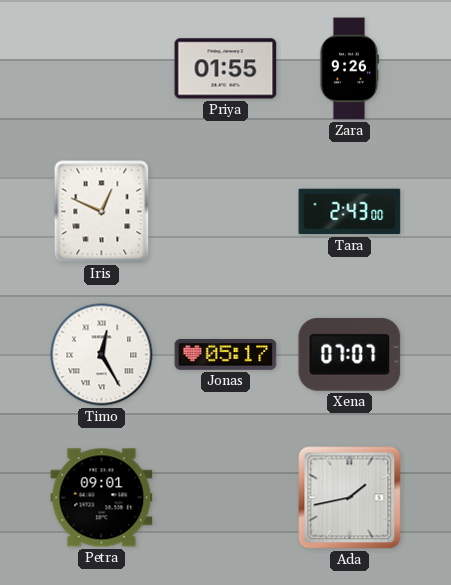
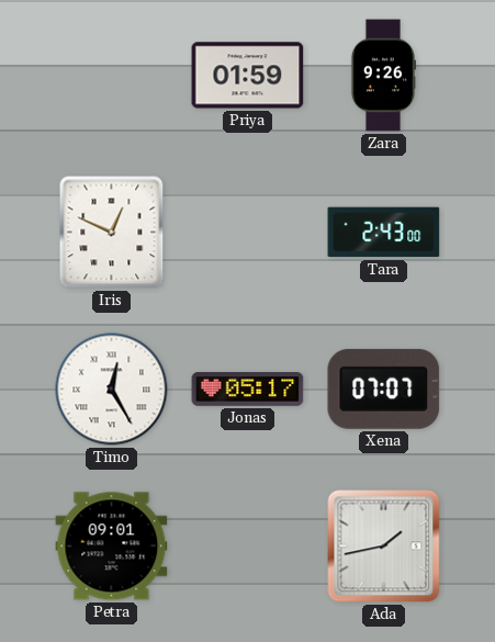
Priya: 01:55 -> 01:59 (248, 76)
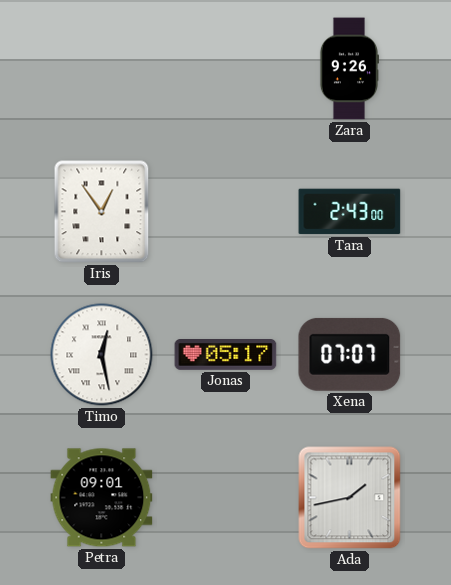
Priya: 01:59 -> none (248, 76)
Iris: 12:49 -> 12:54 (102, 212)
Timo: 12:25 -> 12:28 (102, 355)
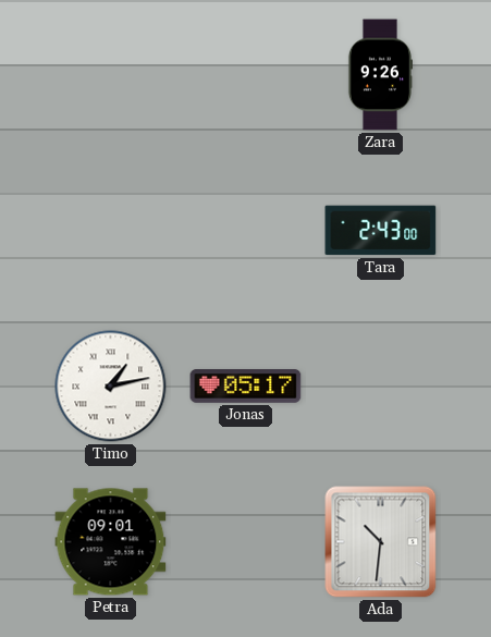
Iris: 12:54 -> none (102, 212)
Timo: 12:28 -> 1:13 (111, 387)
Xena: 07:07 -> none (350, 354)
Ada: 1:43 -> 10:31 (381, 542)
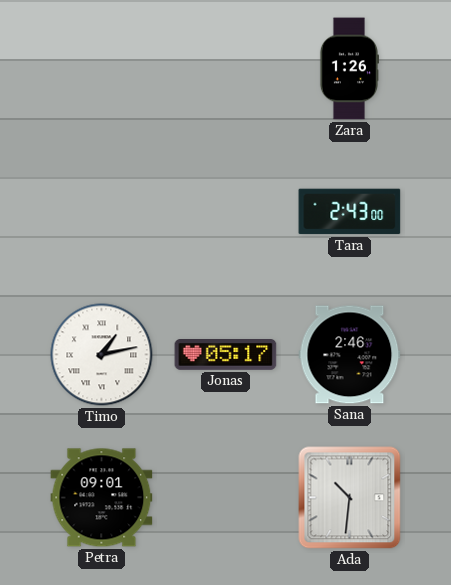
Zara: 9:26 -> 1:26 (348, 69)
Sana: none -> 2:46 (350, 355)
